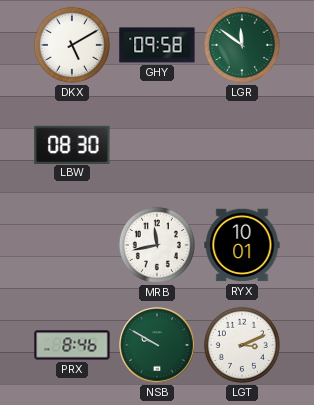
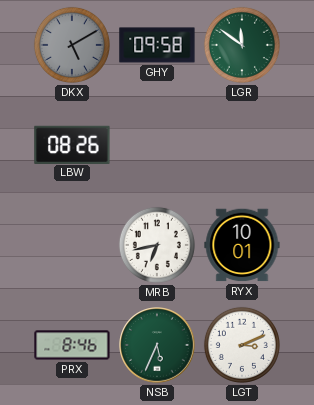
DKX dial: white -> grey (72, 45)
LBW: 08:30 -> 08:26 (72, 144)
MRB: 11:43 -> 6:43 (157, 245)
NSB: 9:50 -> 5:34 (157, 345)
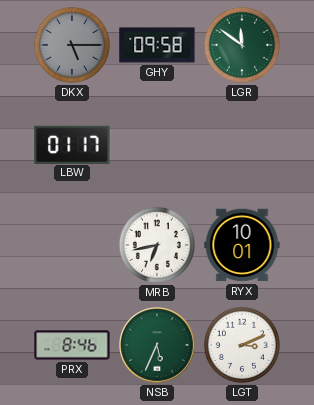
DKX: 5:10 -> 5:15 (72, 45)
LBW: 08:26 -> 01:17 (72, 144)
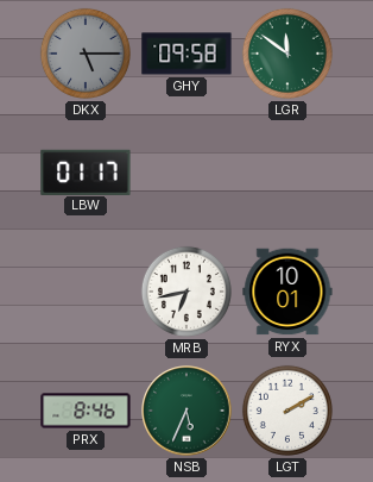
LGT: 3:11 -> 2:10 (287, 411)
